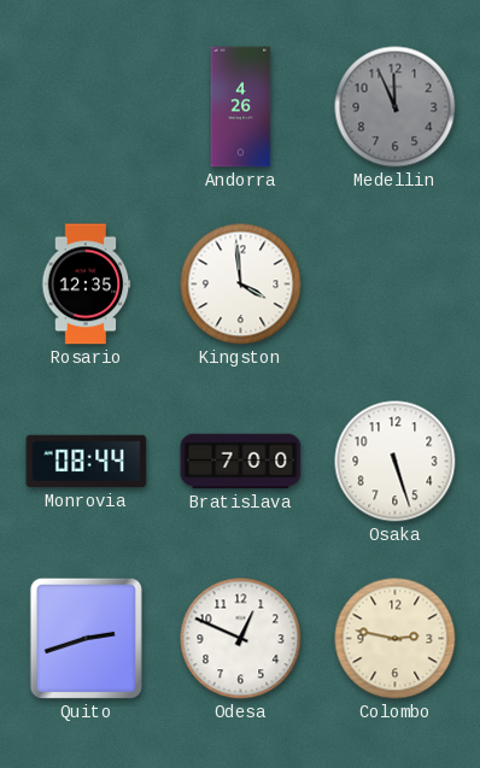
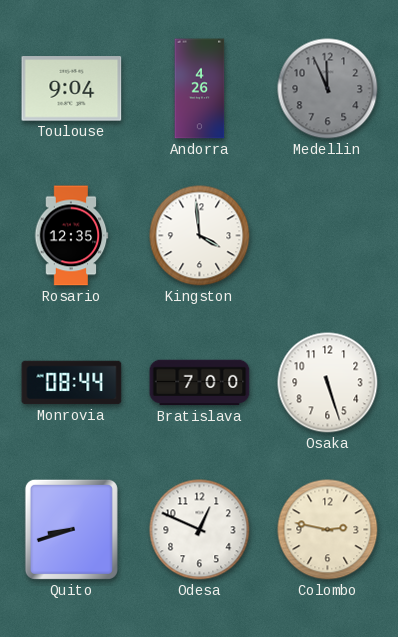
Toulouse: none -> 9:04 (72, 89)
Quito: 2:42 -> 8:42 (71, 529)
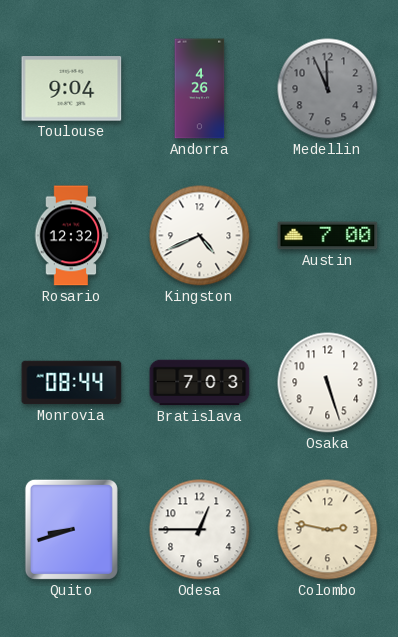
Rosario: 12:35 -> 12:32 (71, 236)
Kingston: 3:59 -> 4:41 (200, 236)
Austin: none -> 7:00 (328, 236)
Bratislava: 7:00 -> 7:03 (200, 383)
Odesa: 12:49 -> 12:45 (200, 530)
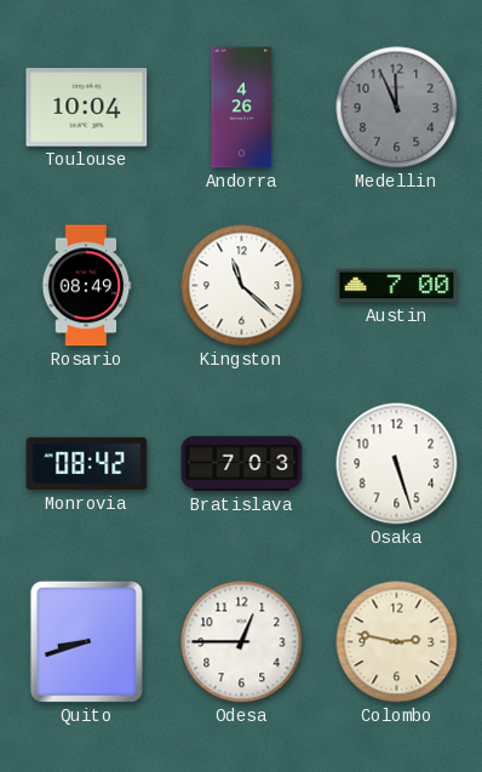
Toulouse: 9:04 -> 10:04 (87, 108)
Rosario: 12:32 -> 08:49 (86, 286)
Kingston: 4:41 -> 11:22 (242, 286)
Monrovia: 08:44 -> 08:42 (87, 464)
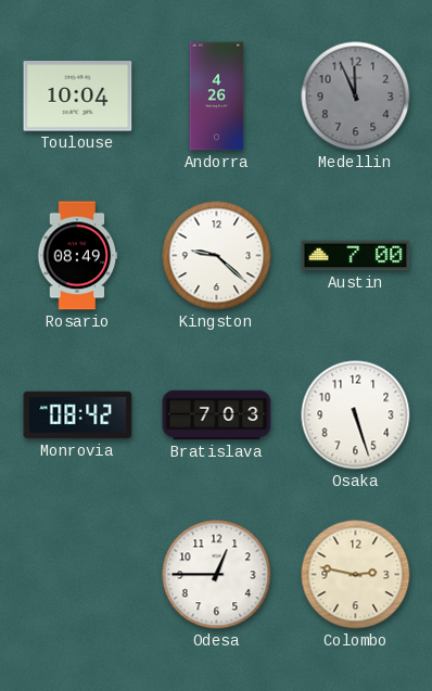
Kingston: 11:22 -> 9:22 (217, 256)
Quito: 8:42 -> none (86, 641)
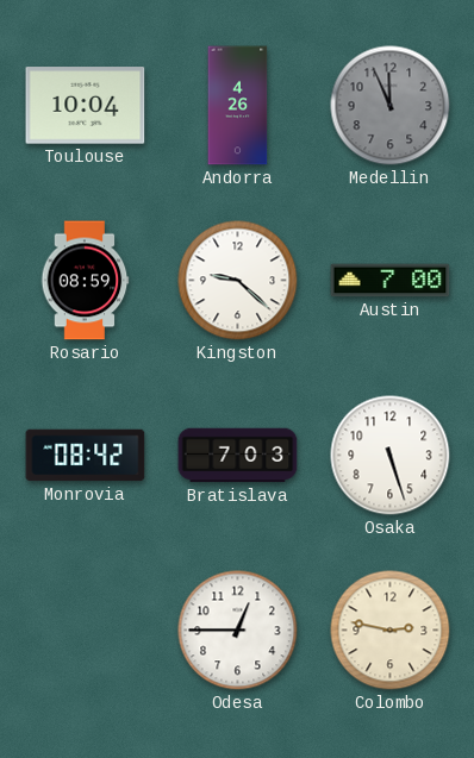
Rosario: 08:49 -> 08:59 (85, 281)
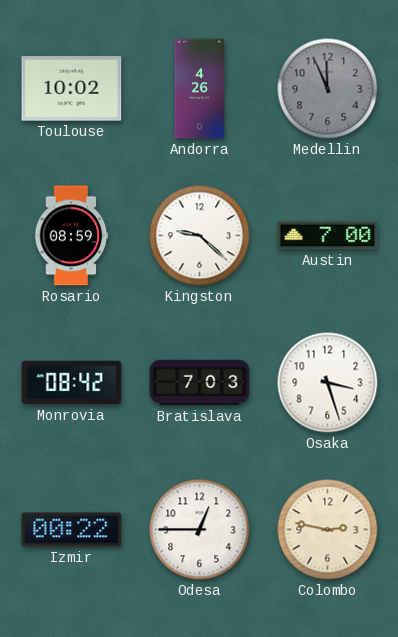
Toulouse: 10:04 -> 10:02 (72, 89)
Osaka: 5:27 -> 3:27 (328, 383)
Izmir: none -> 00:22 (72, 530)
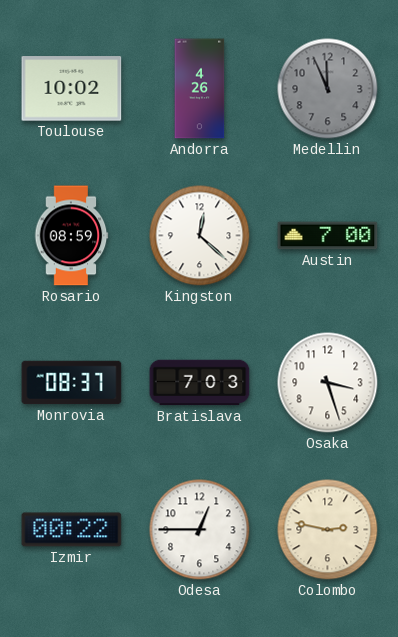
Kingston: 9:22 -> 12:22 (200, 236)
Monrovia: 08:42 -> 08:37 (72, 383)
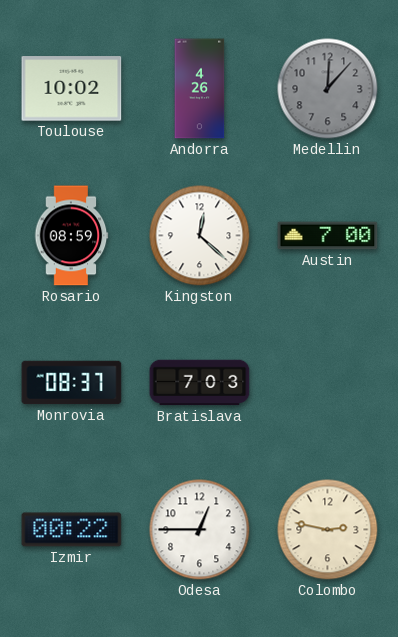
Medellin: 11:56 -> 12:07 (328, 89)
Osaka: 3:27 -> none (328, 383)
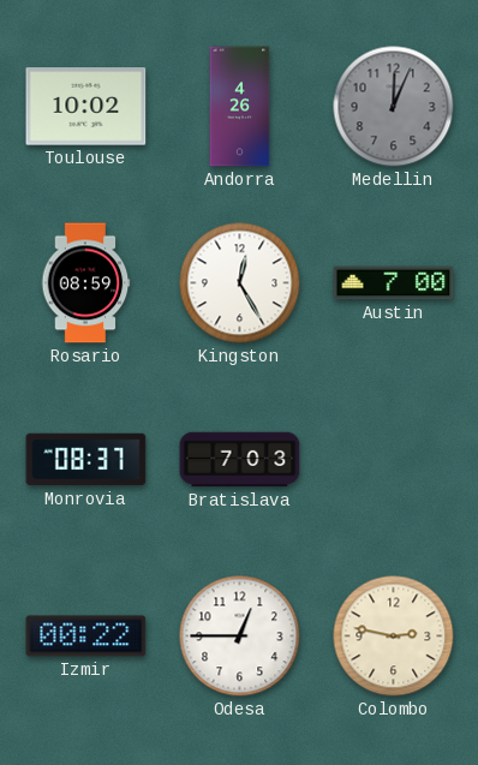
Medellin: 12:07 -> 12:04 (394, 107)
Kingston: 12:22 -> 12:25 (240, 283)
